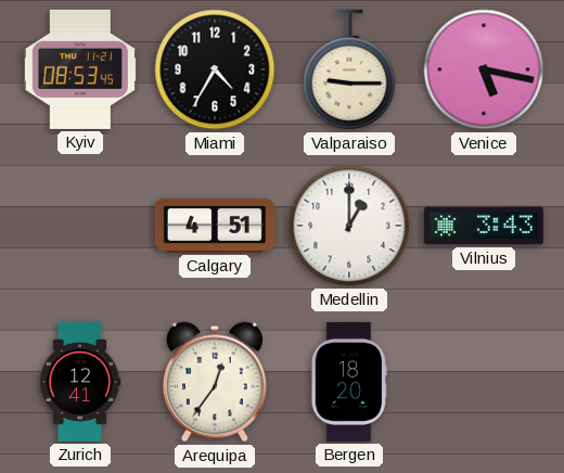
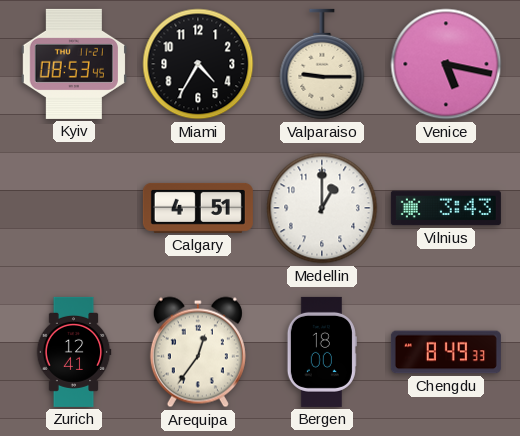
Bergen: 18:20 -> 18:00 (322, 352)
Chengdu: none -> 8:49 (446, 352)
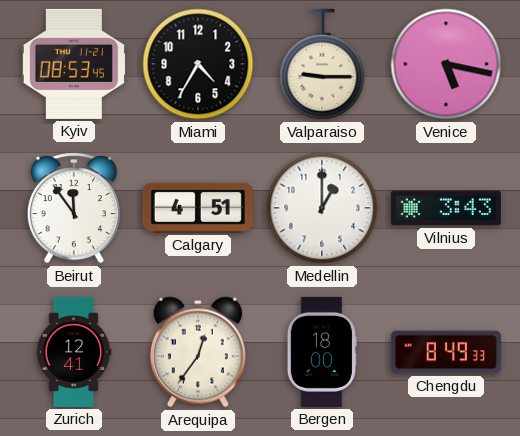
Beirut: none -> 11:54 (74, 208)
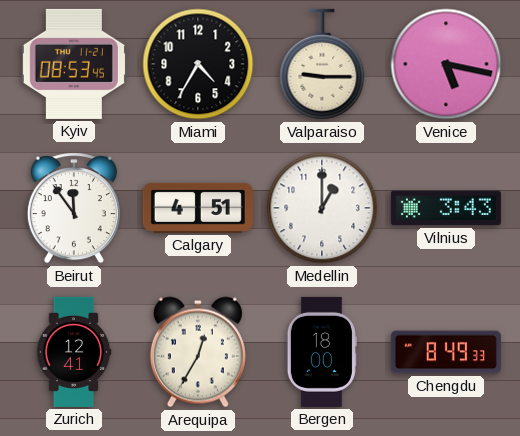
Arequipa: 12:36 -> 12:35 (198, 352)
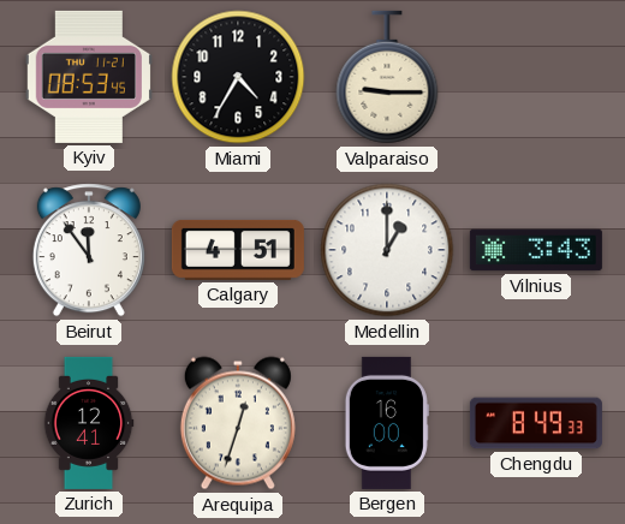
Venice: 5:17 -> none (446, 64)
Arequipa: 12:35 -> 12:33 (238, 423)
Bergen: 18:00 -> 16:00 (387, 423)
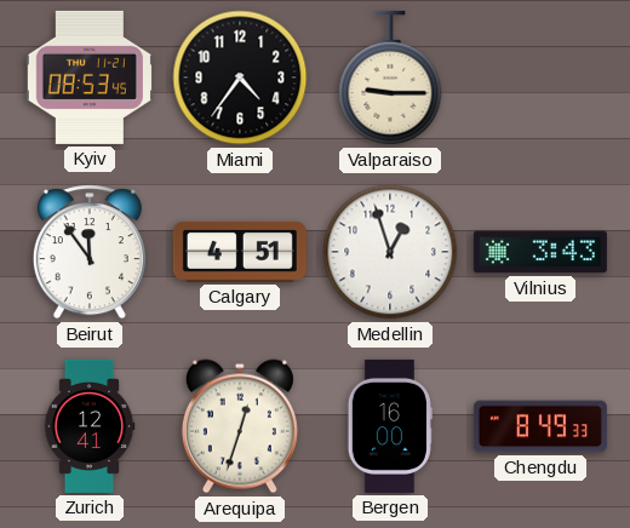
Miami: 4:35 -> 4:36 (240, 78)
Medellin: 1:00 -> 12:57 (390, 252)
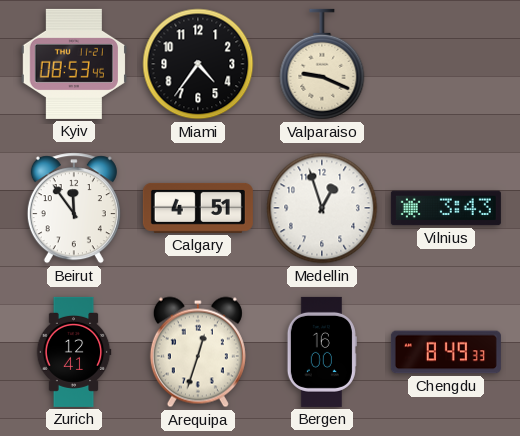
Valparaiso: 9:15 -> 9:19 (322, 64)
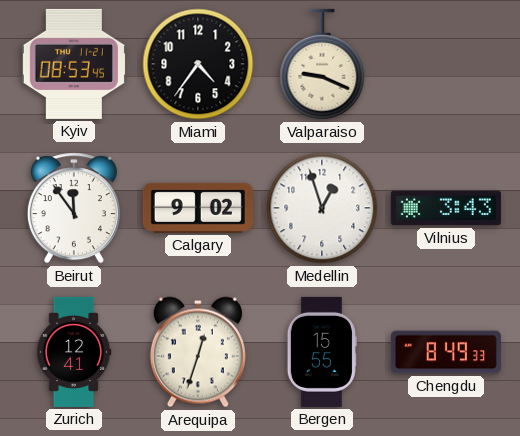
Calgary: 4:51 -> 9:02 (198, 208)
Bergen: 16:00 -> 15:55 (322, 352)
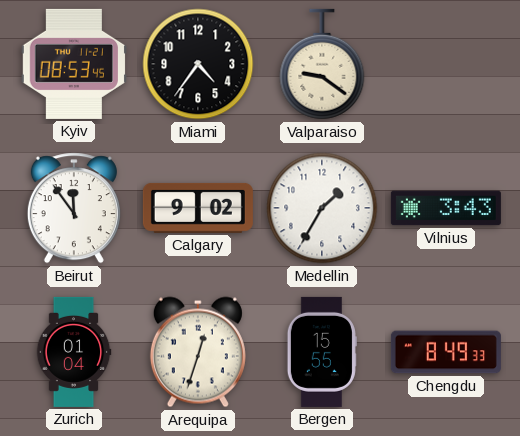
Valparaiso: 9:19 -> 9:21 (322, 64)
Medellin: 12:57 -> 1:35 (322, 208)
Zurich: 12:41 -> 01:04 (74, 352)
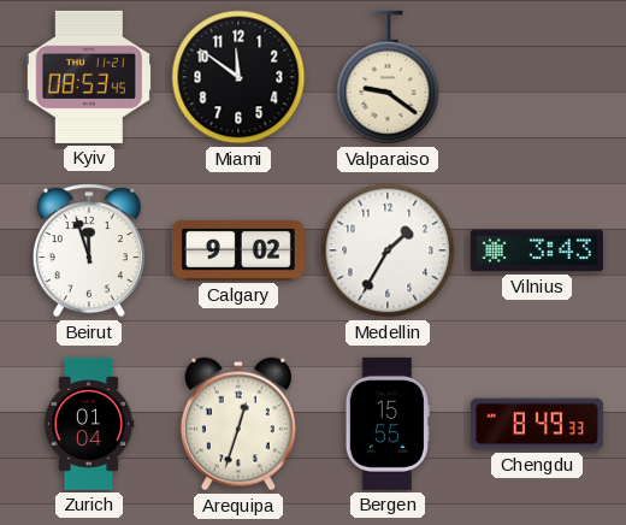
Miami: 4:36 -> 11:51 (238, 77)
Beirut: 11:54 -> 11:57 (89, 250)
